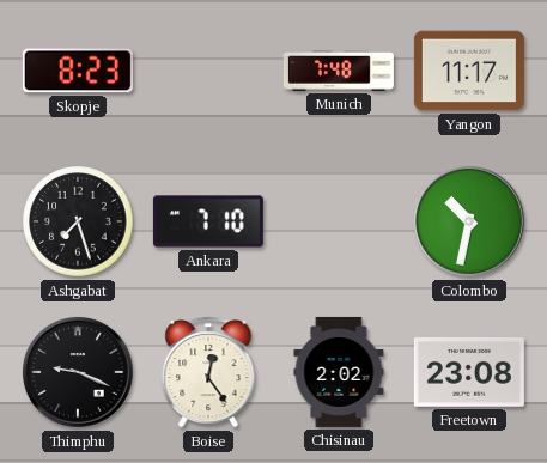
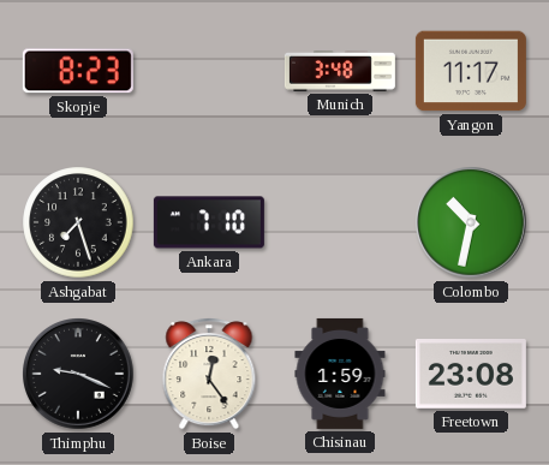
Munich: 7:48 -> 3:48 (340, 72)
Chisinau: 2:02 -> 1:59 (340, 374)
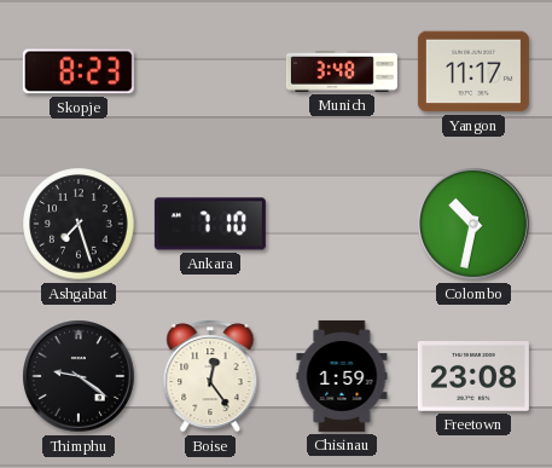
Thimphu: 9:19 -> 9:21 (80, 377)
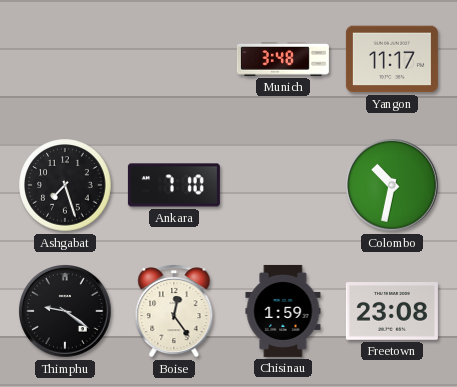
Skopje: 8:23 -> none (79, 71)
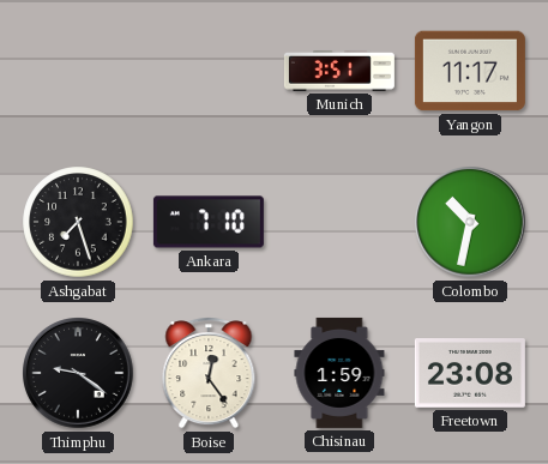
Munich: 3:48 -> 3:51 (339, 72)
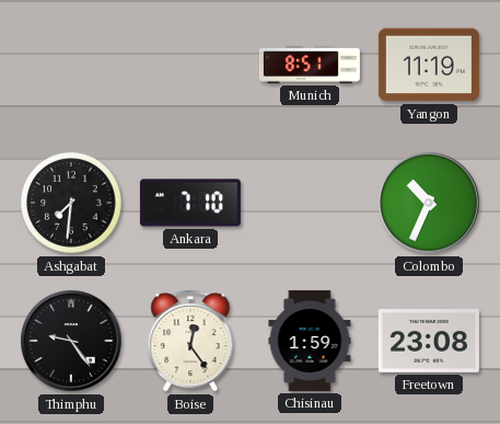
Munich: 3:51 -> 8:51 (310, 66)
Yangon: 11:17 -> 11:19 (429, 65)
Ashgabat: 7:27 -> 7:31 (71, 203)
Colombo: 10:32 -> 10:34 (430, 204)
Thimphu: 9:21 -> 9:24 (72, 342)
